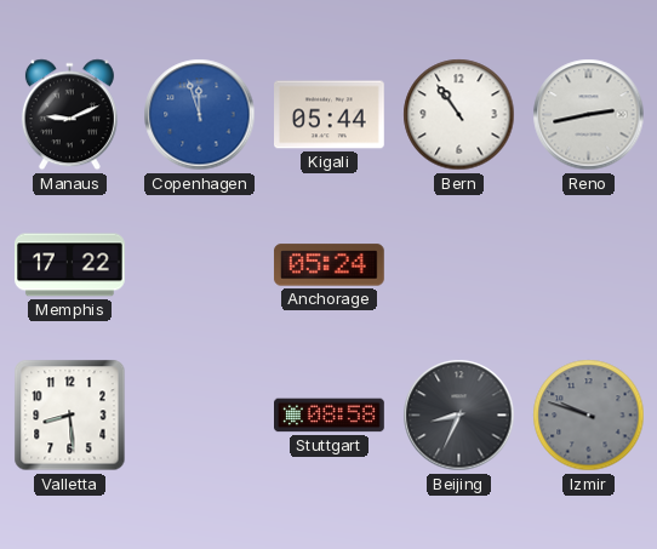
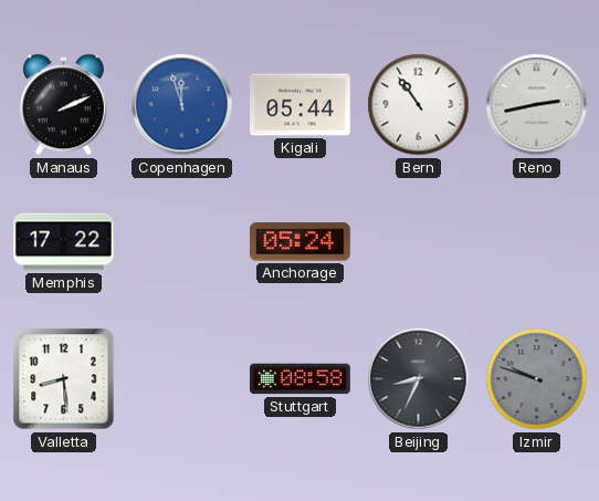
Manaus: 9:11 -> 2:11 (63, 105)
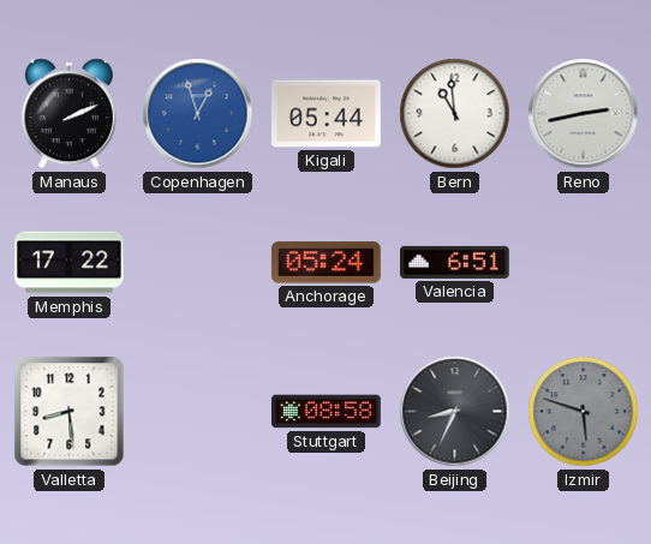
Copenhagen: 11:57 -> 12:57 (198, 114)
Bern: 10:54 -> 10:59 (455, 114)
Valencia: none -> 6:51 (455, 262)
Izmir: 9:48 -> 5:48 (584, 412)
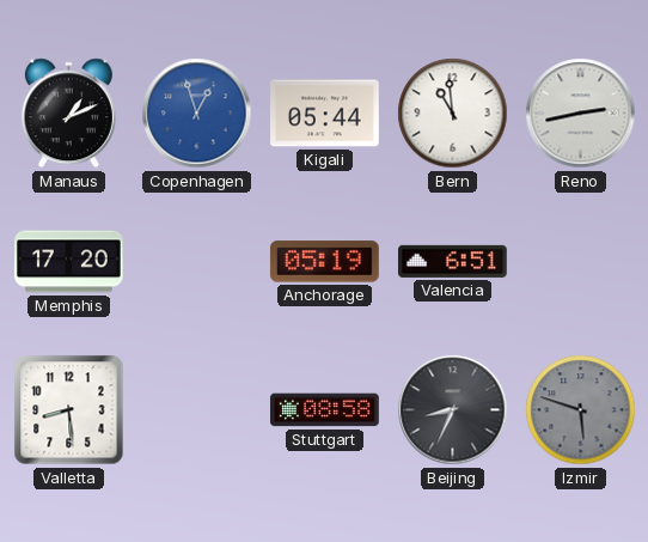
Manaus: 2:11 -> 1:11 (68, 114)
Memphis: 17:22 -> 17:20 (69, 262)
Anchorage: 05:24 -> 05:19 (324, 262)
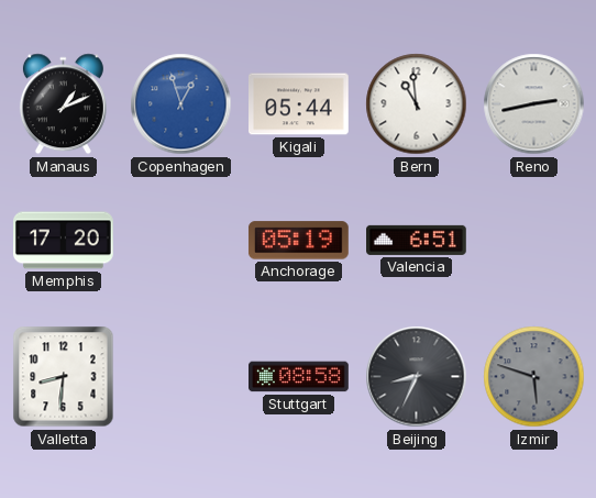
Valletta: 8:29 -> 8:31 (64, 377)
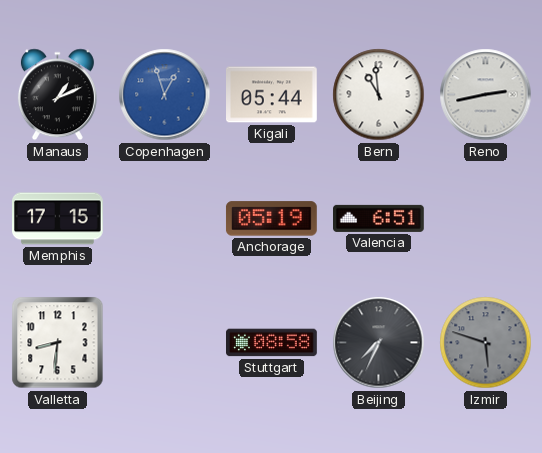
Memphis: 17:20 -> 17:15 (58, 219)
Beijing: 8:34 -> 7:34 (379, 343)
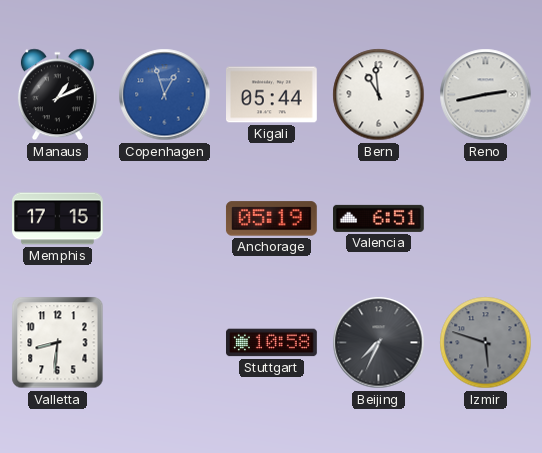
Stuttgart: 08:58 -> 10:58 (272, 343)
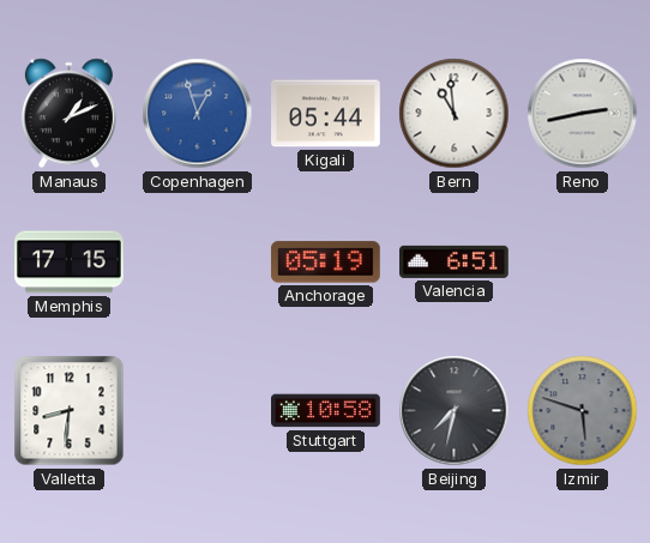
Beijing: 7:34 -> 7:32 (455, 411)
